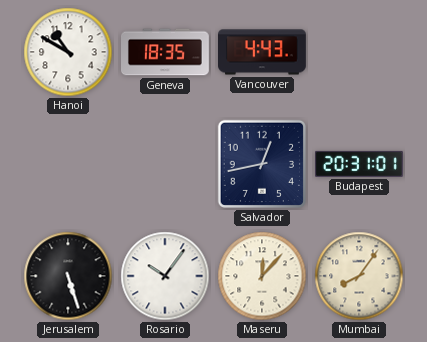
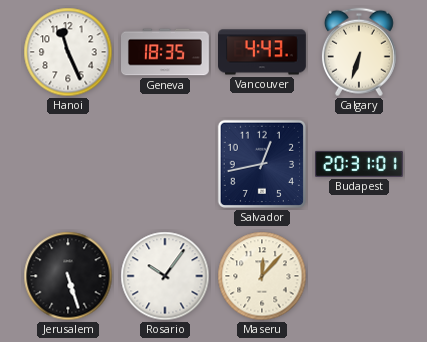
Hanoi: 10:50 -> 11:26 (68, 52)
Calgary: none -> 6:33 (359, 52)
Mumbai: 8:06 -> none (359, 276)
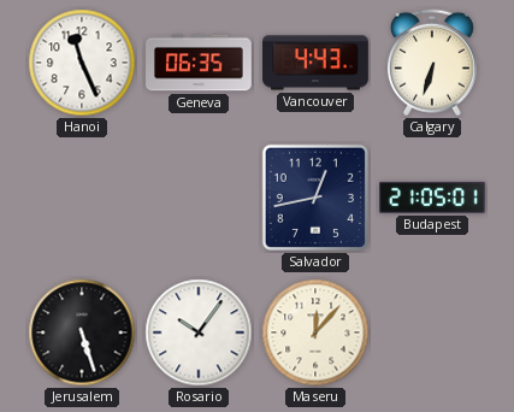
Geneva: 18:35 -> 06:35 (200, 63)
Budapest: 20:31 -> 21:05 (433, 198)
